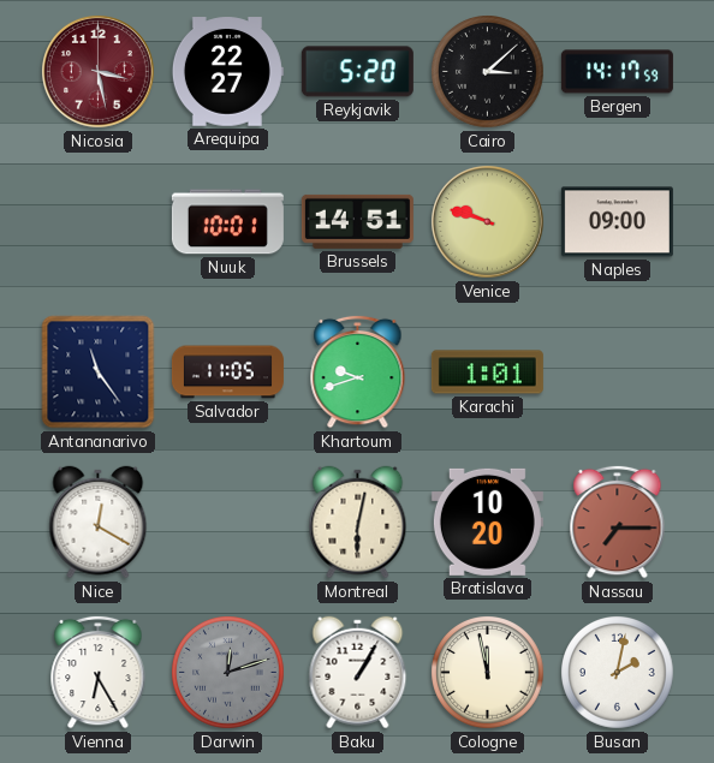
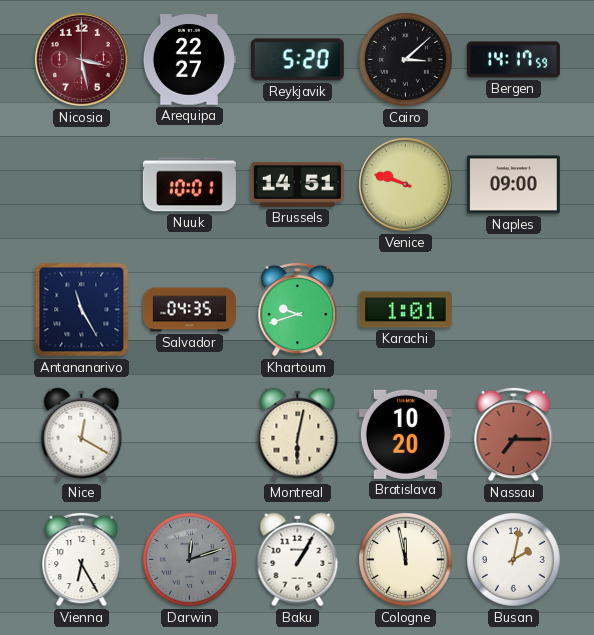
Antananarivo: 11:24 -> 11:25 (82, 310)
Salvador: 11:05 -> 04:35 (189, 310)
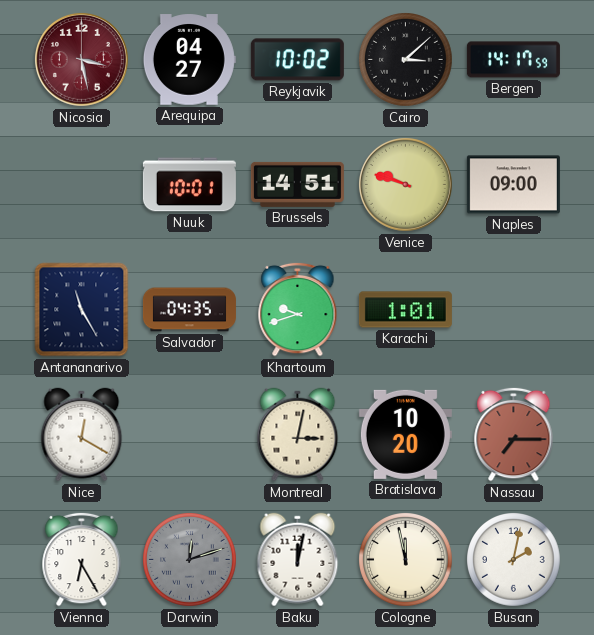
Arequipa: 22:27 -> 04:27 (189, 60)
Reykjavik: 5:20 -> 10:02 (297, 60)
Montreal: 6:02 -> 3:02 (298, 435)
Baku: 1:05 -> 12:02 (298, 560)
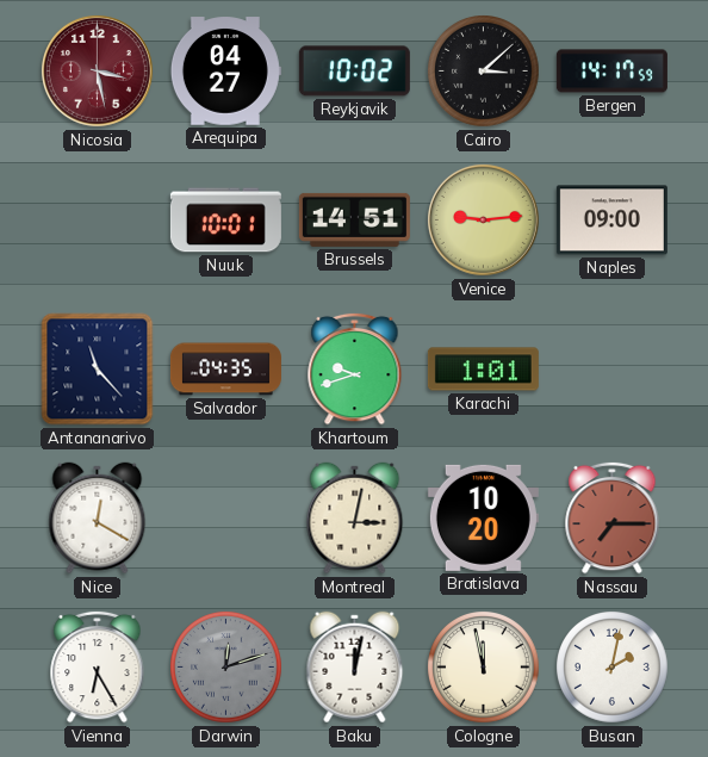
Venice: 9:48 -> 9:14 (483, 219)
Antananarivo: 11:25 -> 11:23 (98, 370)
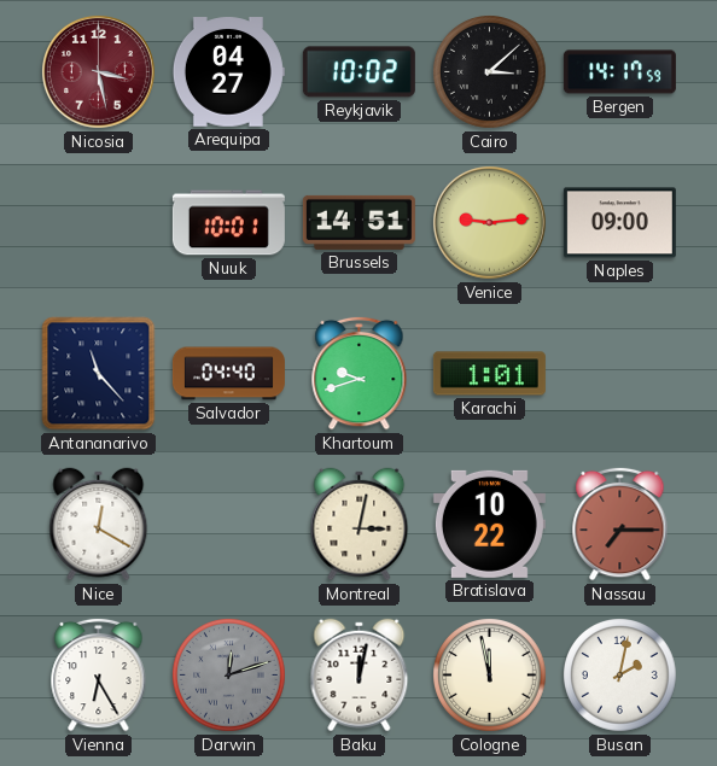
Salvador: 04:35 -> 04:40 (228, 374)
Bratislava: 10:20 -> 10:22 (489, 524)
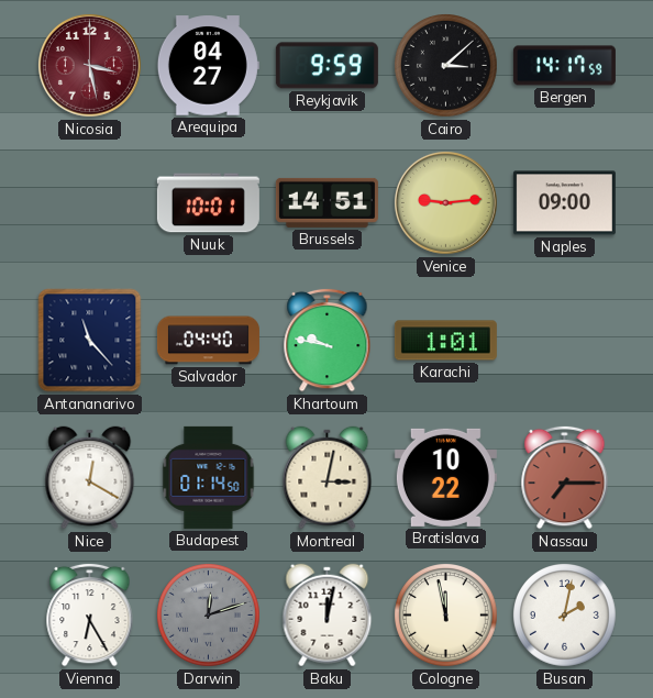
Reykjavik: 10:02 -> 9:59 (326, 66)
Khartoum: 9:42 -> 9:47 (328, 340)
Budapest: none -> 01:14 (209, 477)
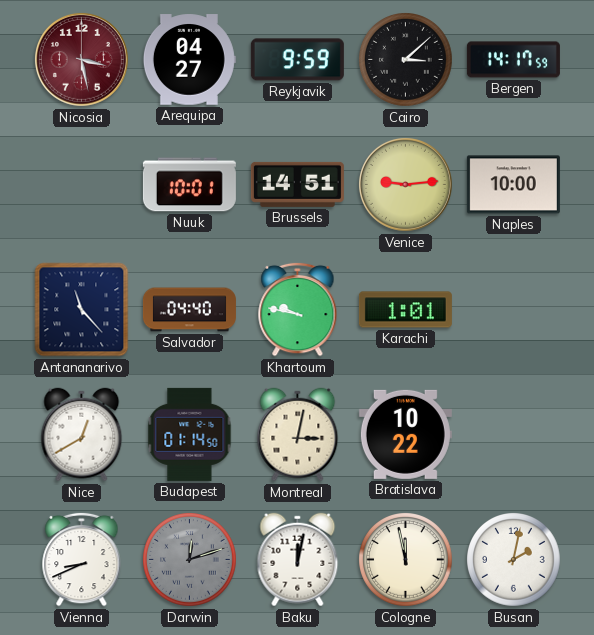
Naples: 09:00 -> 10:00 (513, 185)
Nice: 12:20 -> 12:40 (82, 435)
Nassau: 7:15 -> none (565, 477)
Vienna: 6:25 -> 8:41 (82, 559)
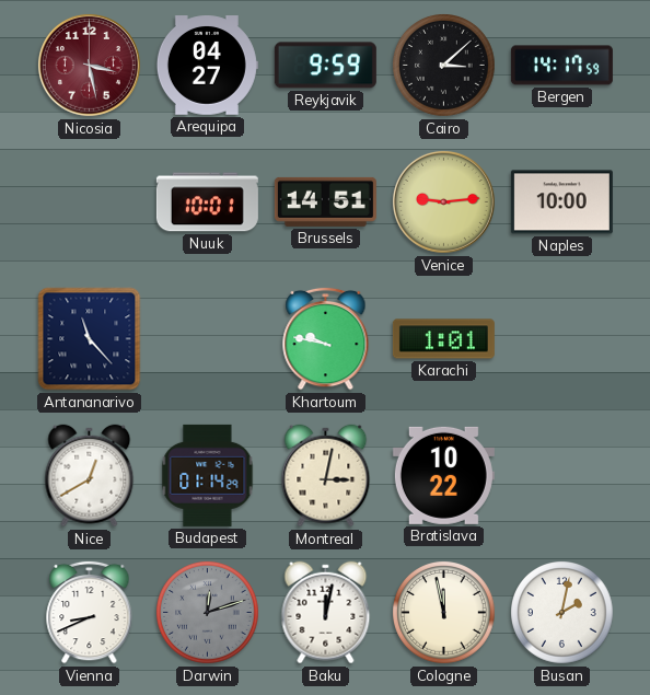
Salvador: 04:40 -> none (189, 310)
Budapest: 01:14:50 -> 01:14:29 (208, 475)
